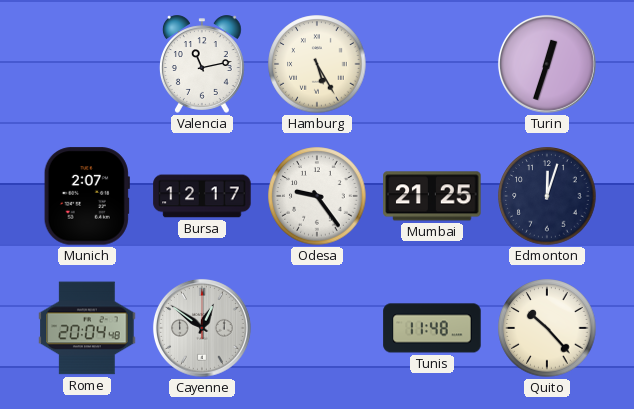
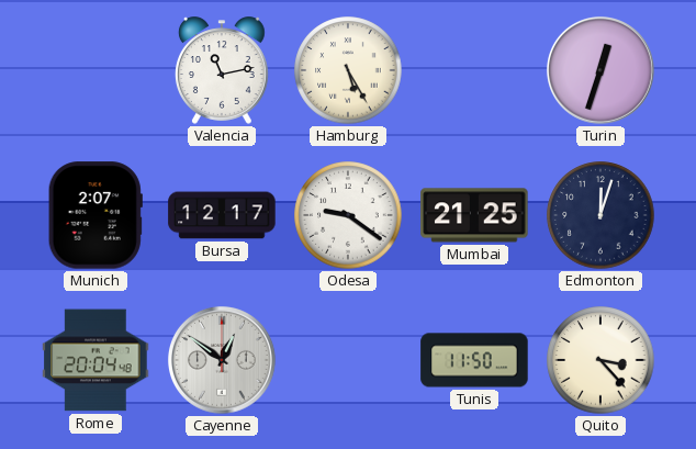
Odesa: 9:24 -> 9:21 (348, 215)
Tunis: 11:48 -> 11:50 (474, 360)
Quito: 10:23 -> 3:23 (600, 360)
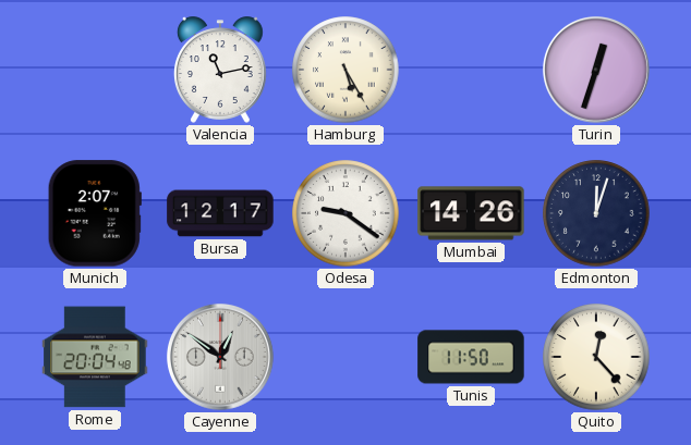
Mumbai: 21:25 -> 14:26 (471, 213)
Quito: 3:23 -> 12:23 (596, 357)
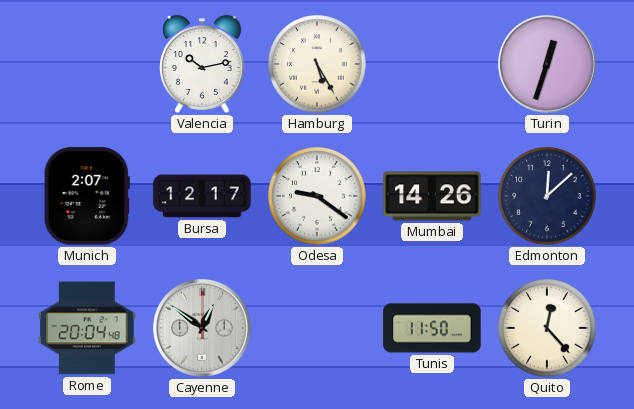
Valencia: 11:13 -> 10:13 (202, 64)
Edmonton: 12:03 -> 12:08 (547, 196)
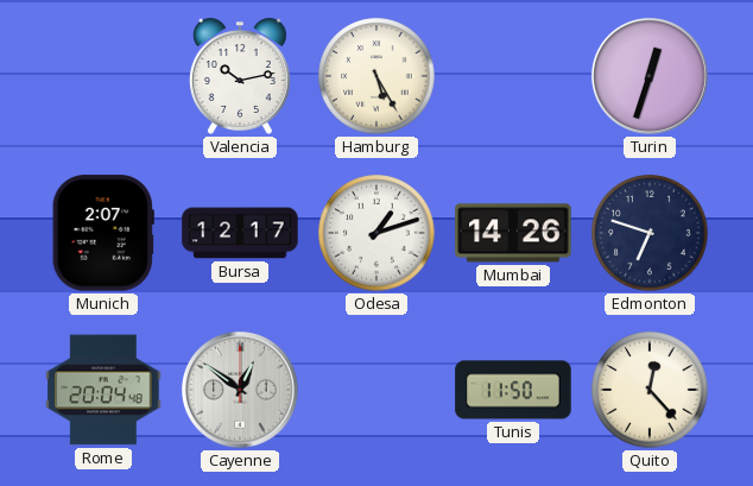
Odesa: 9:21 -> 1:12 (376, 233)
Edmonton: 12:08 -> 6:48 (650, 233)
